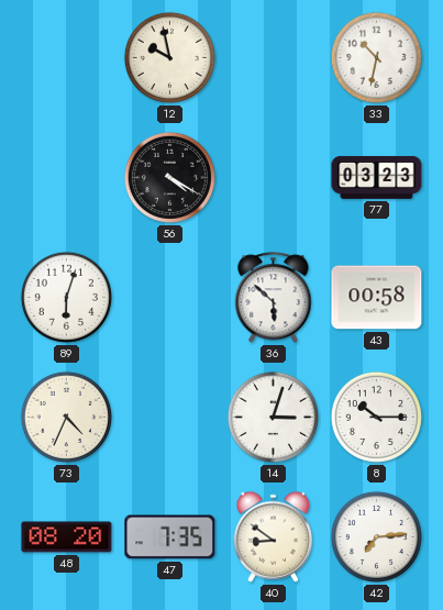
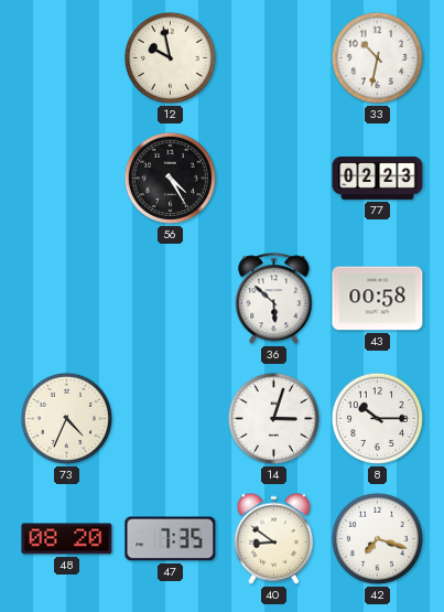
56: 4:20 -> 4:25 (170, 178)
77: 03:23 -> 02:23 (378, 178)
89: 6:03 -> none (66, 297)
42: 7:14 -> 7:18 (377, 538)
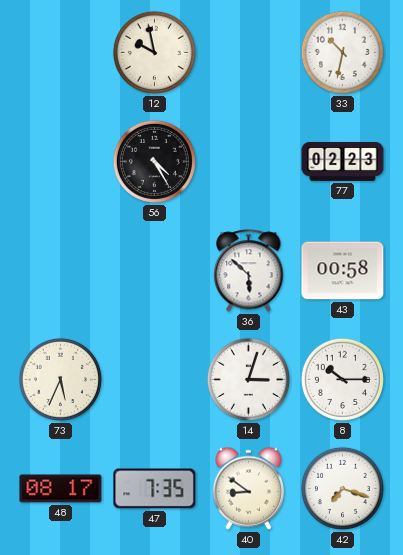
73: 4:34 -> 5:34 (60, 379)
48: 08:20 -> 08:17 (61, 489)
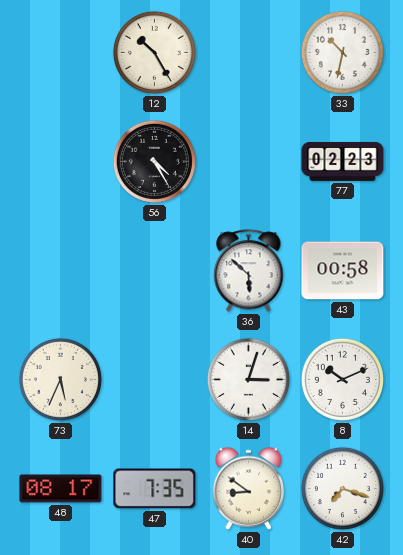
12: 9:58 -> 10:25 (154, 52)
8: 10:15 -> 10:11 (342, 379)
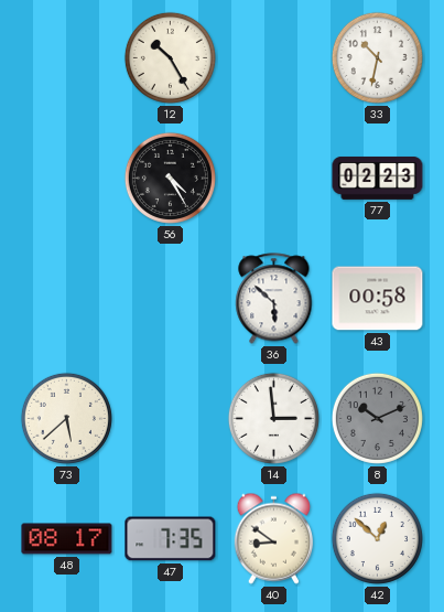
73: 5:34 -> 5:38 (66, 418)
14: 3:03 -> 2:59 (273, 418)
8 dial: white -> grey (377, 418)
42: 7:18 -> 12:52 (377, 538)
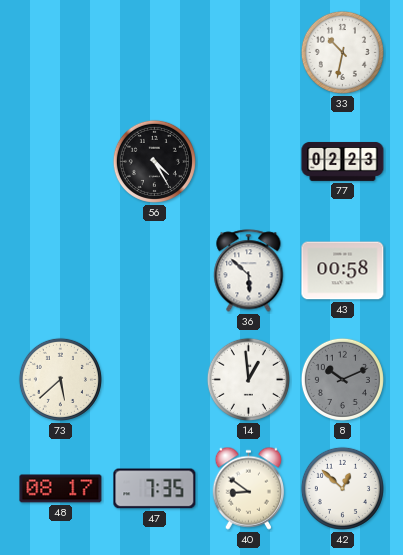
12: 10:25 -> none (170, 57)
14: 2:59 -> 12:59 (248, 379)
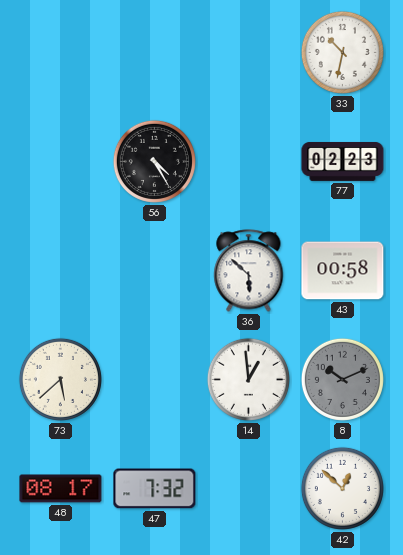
47: 7:35 -> 7:32 (155, 489)
40: 8:51 -> none (248, 488)
